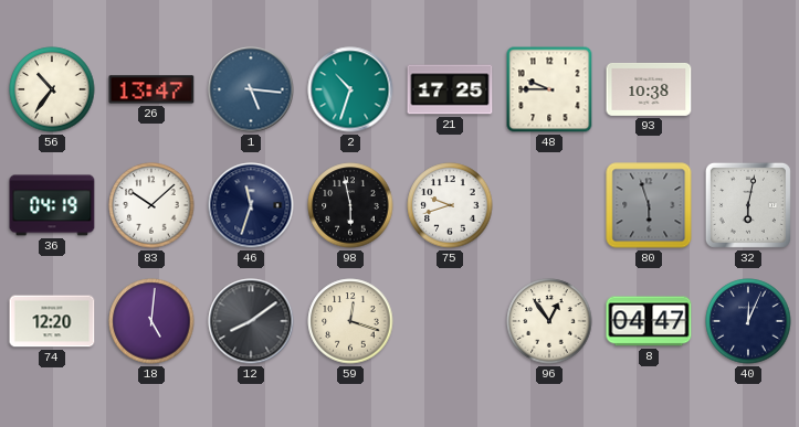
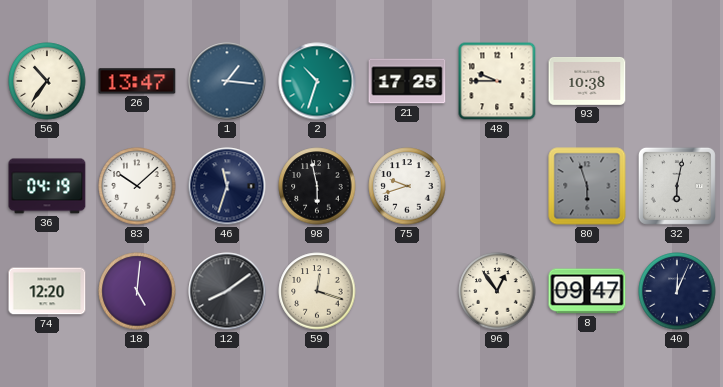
1: 5:16 -> 1:16 (227, 81)
8: 04:47 -> 09:47 (587, 291)
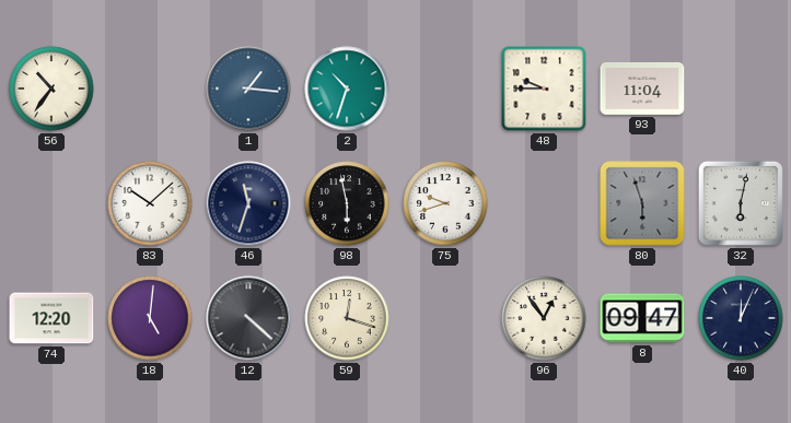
26: 13:47 -> none (137, 81)
21: 17:25 -> none (407, 81)
93: 10:38 -> 11:04 (642, 89)
36: 04:19 -> none (47, 186)
12: 8:09 -> 4:22 (248, 318)
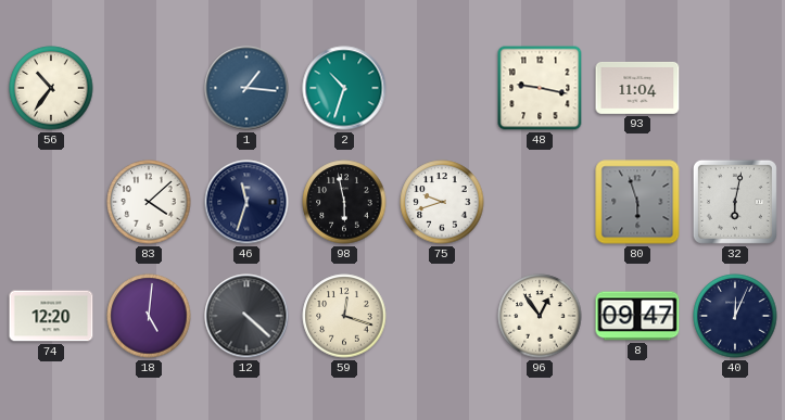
48: 9:45 -> 9:17 (540, 88)
83: 10:08 -> 4:08 (149, 202)
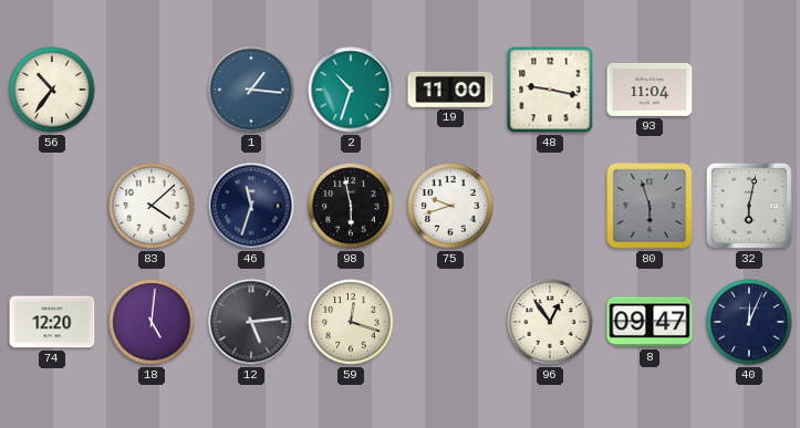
19: none -> 11:00 (450, 90)
12: 4:22 -> 5:14 (251, 322)
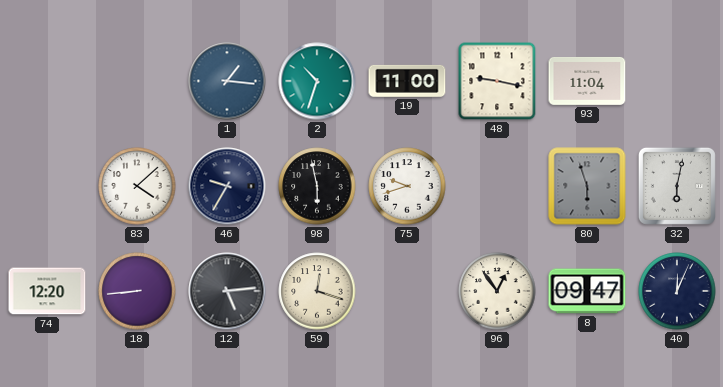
56: 10:36 -> none (52, 90)
46: 11:33 -> 9:35 (227, 186)
18: 5:01 -> 8:44 (137, 291)
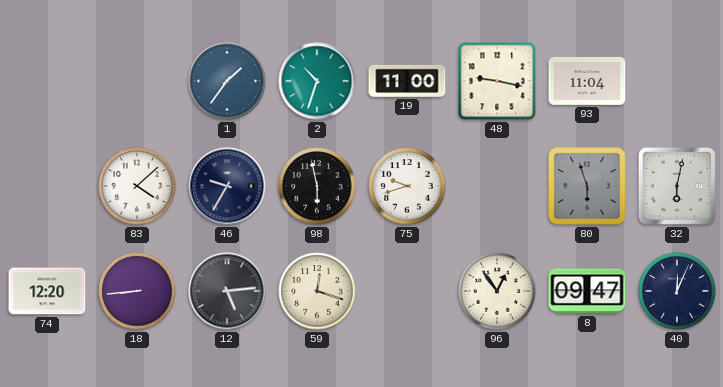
1: 1:16 -> 1:36 (227, 81)
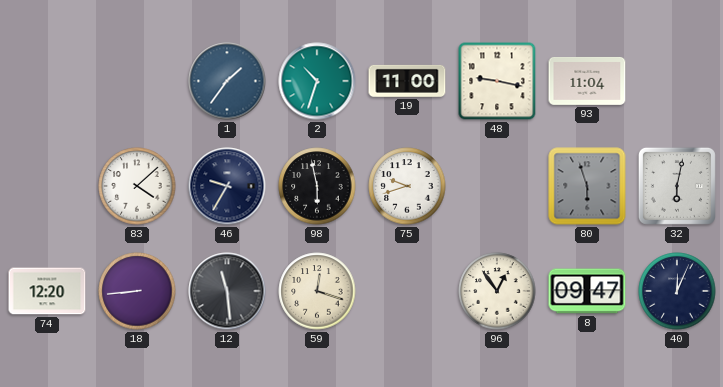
12: 5:14 -> 11:29 (227, 291)
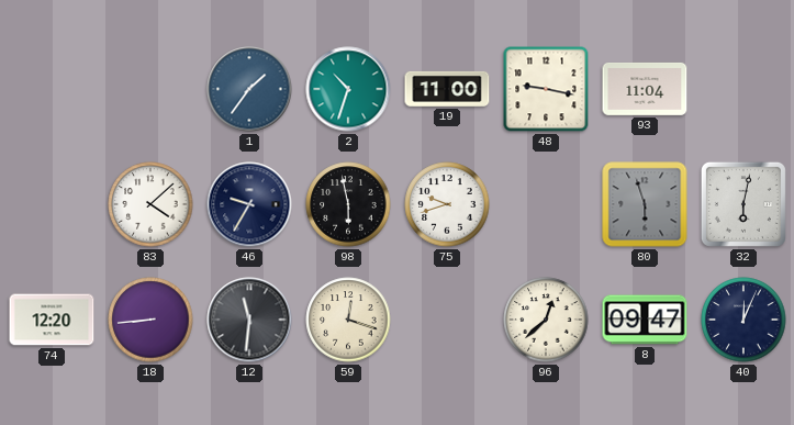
12: 11:29 -> 11:31 (249, 320)
96: 12:54 -> 12:38 (546, 320)
